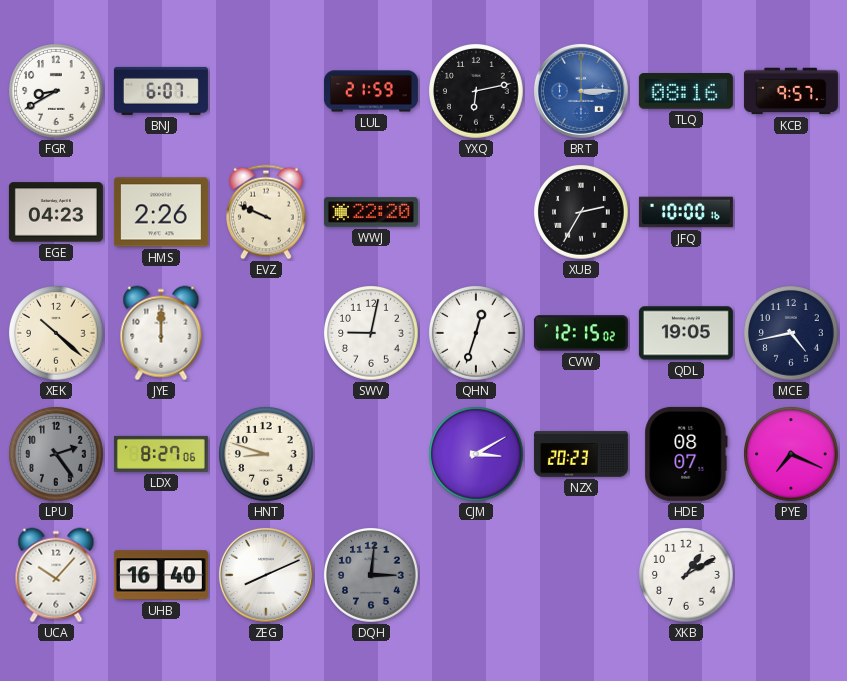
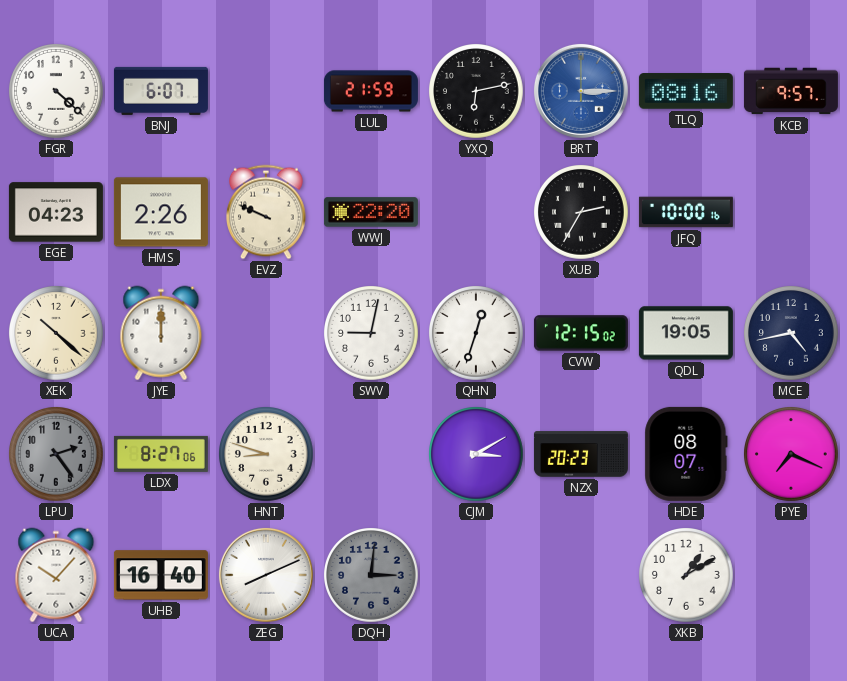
FGR: 8:40 -> 4:22 (57, 92)
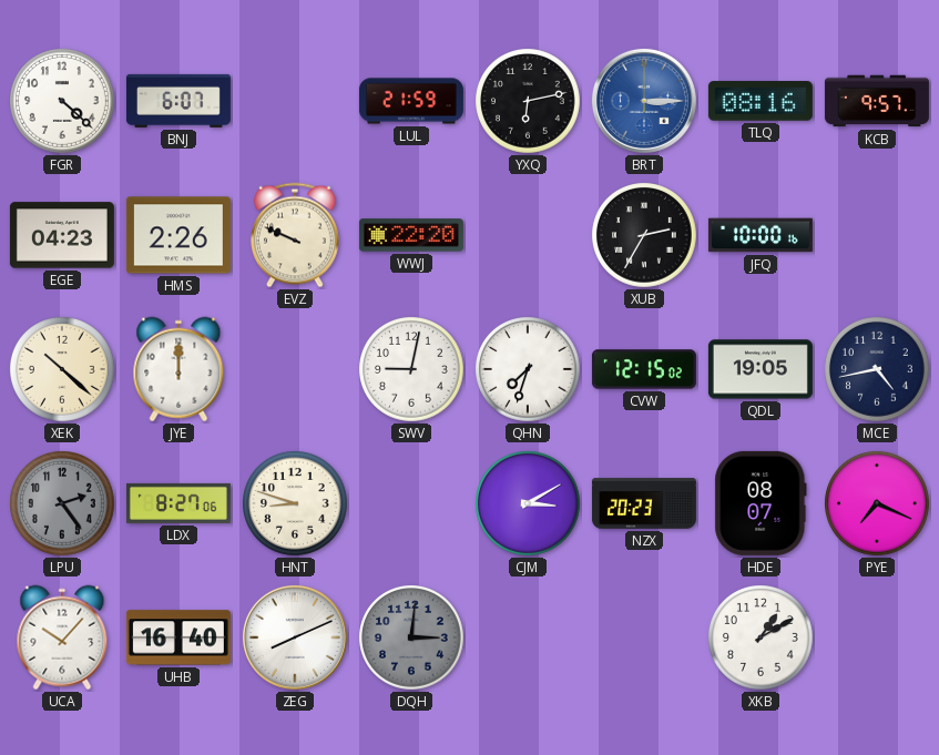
QHN: 12:33 -> 7:33 (529, 370)
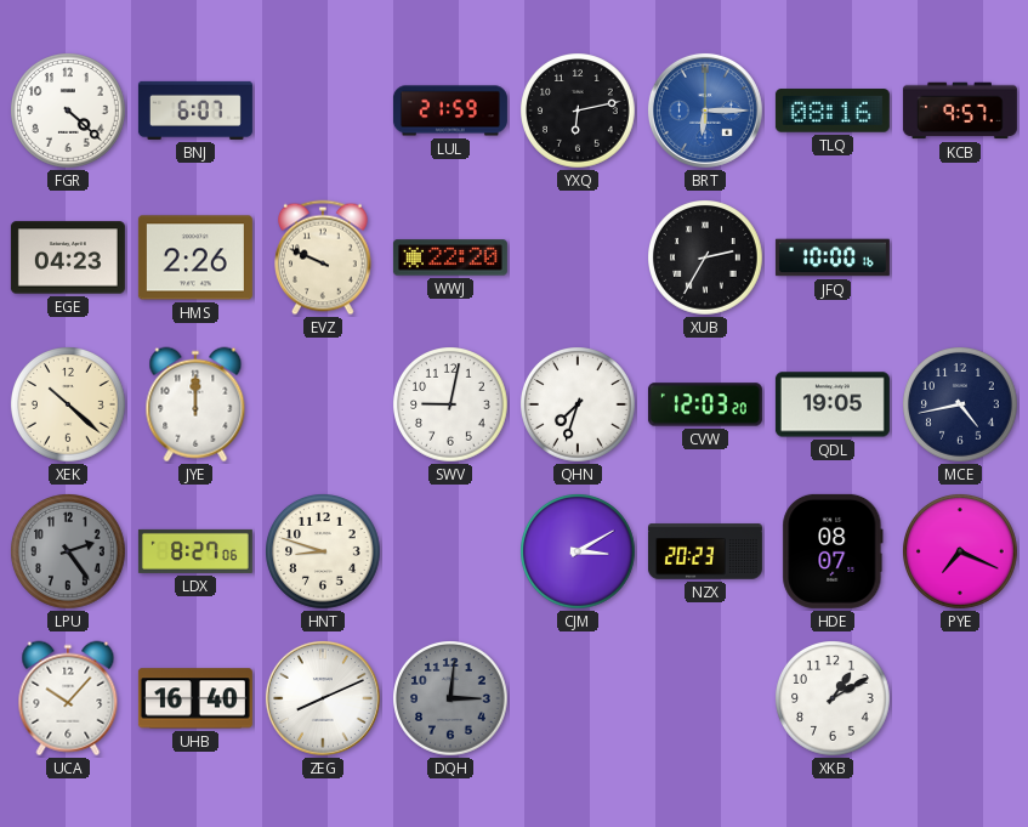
BRT: 3:15 -> 6:15 (705, 111)
CVW: 12:15 -> 12:03 (705, 404)
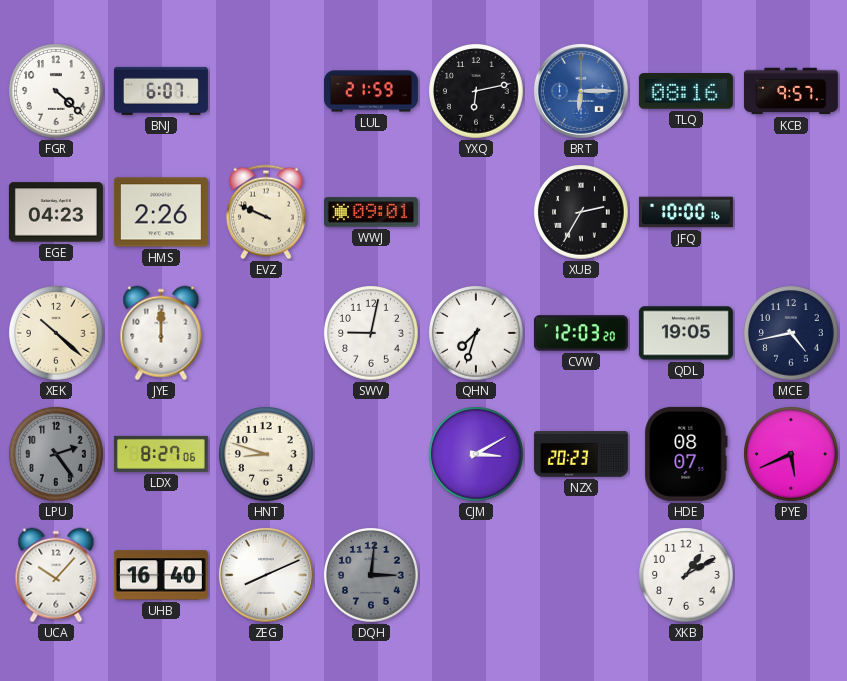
WWJ: 22:20 -> 09:01 (371, 212)
PYE: 7:19 -> 5:41 (792, 455)
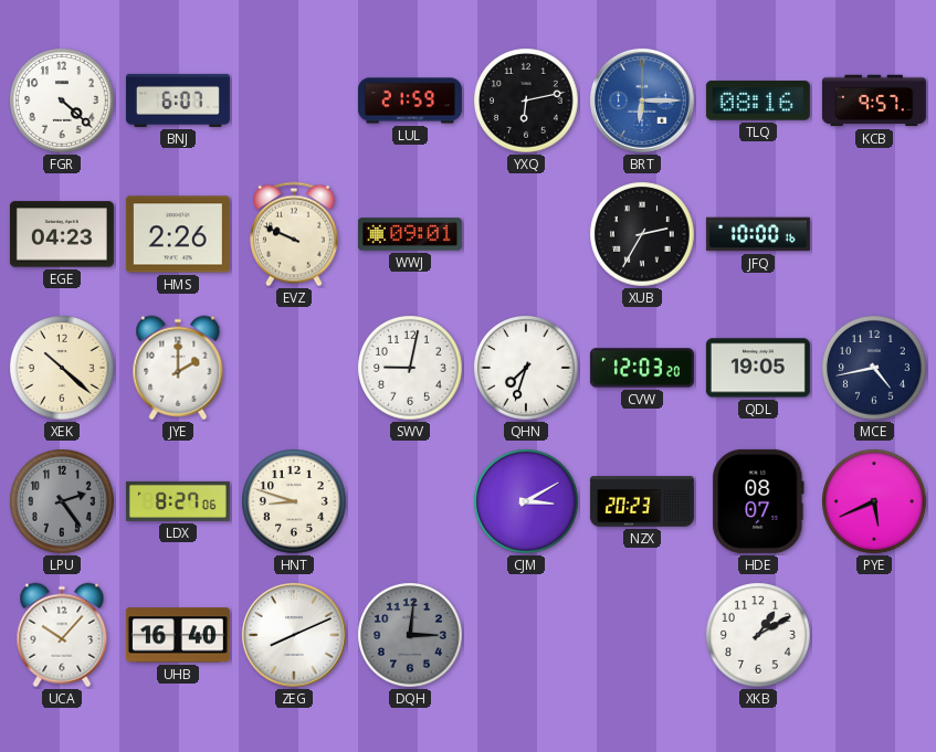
JYE: 12:00 -> 2:00 (178, 368)
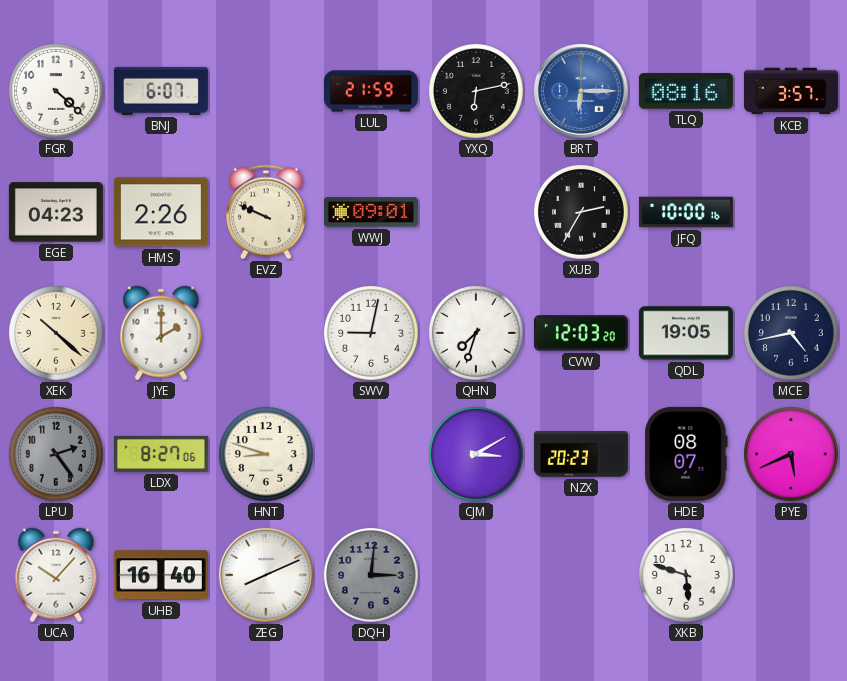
KCB: 9:57 -> 3:57 (791, 91)
XKB: 1:10 -> 5:48 (687, 576)
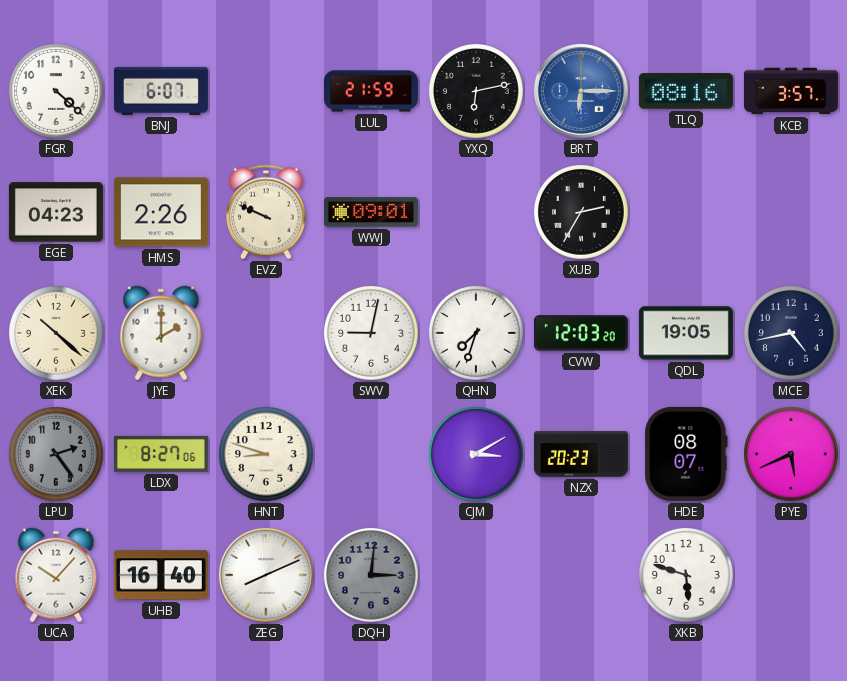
JFQ: 10:00 -> none (686, 212)
